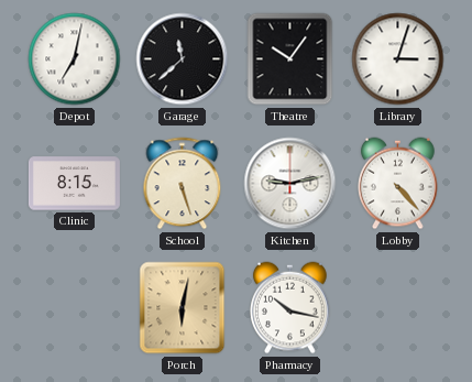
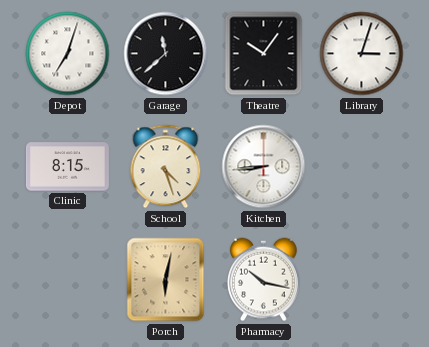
Depot: 7:02 -> 7:03 (68, 54)
School: 5:27 -> 4:27 (166, 167)
Kitchen: 9:13 -> 8:44 (264, 167)
Lobby: 4:23 -> none (398, 184)
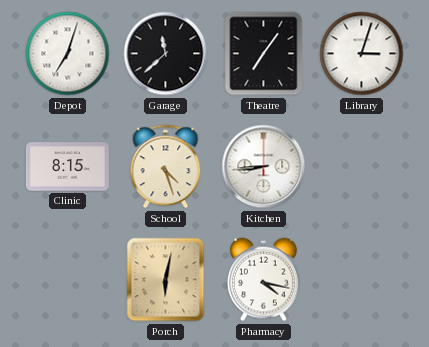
Theatre: 10:06 -> 7:06 (264, 54)
Pharmacy: 10:17 -> 4:17 (264, 280)
